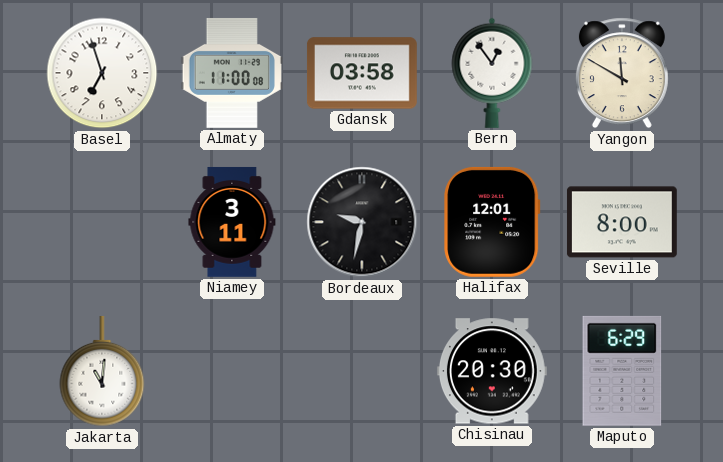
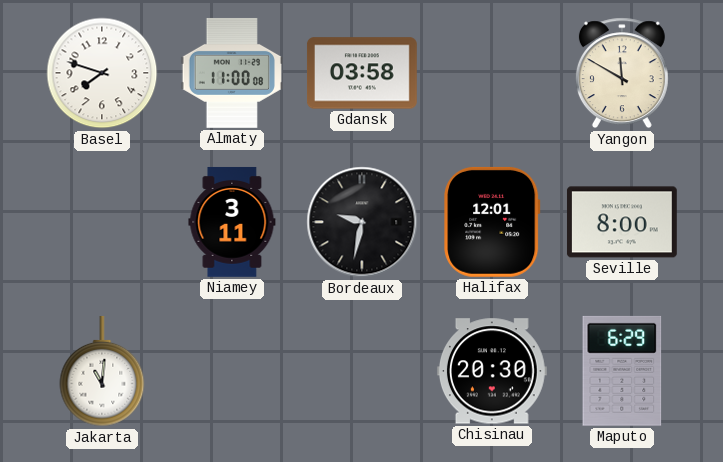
Basel: 6:57 -> 7:48 (102, 73)
Bern: 12:54 -> none (492, 73)
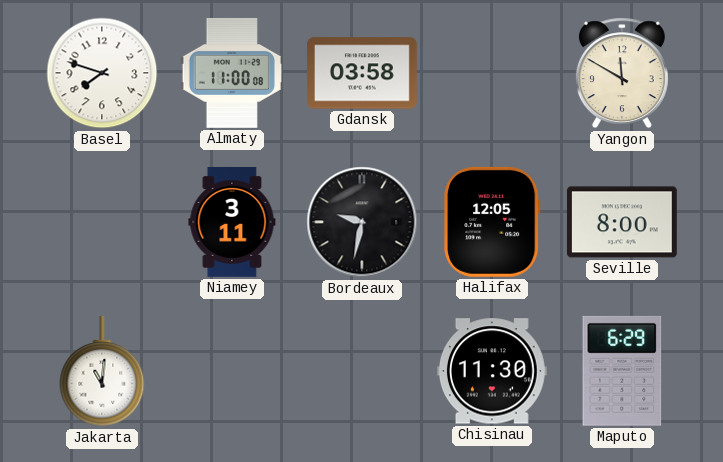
Halifax: 12:01 -> 12:05 (492, 222)
Chisinau: 20:30 -> 11:30 (492, 371)
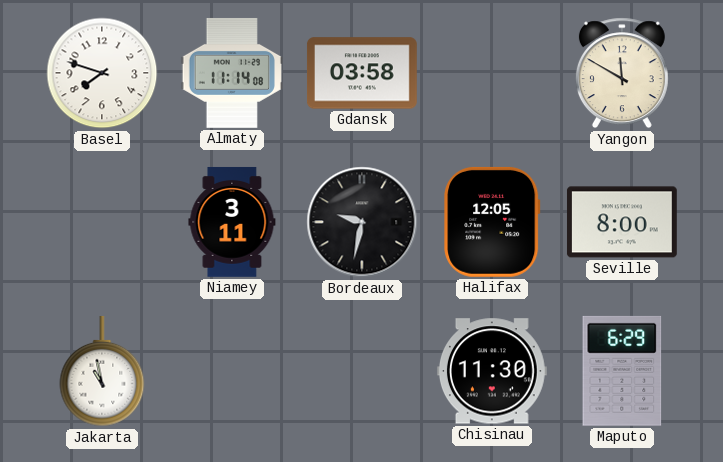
Almaty: 11:00 -> 11:14 (231, 73)
Jakarta: 11:01 -> 10:58 (102, 371)
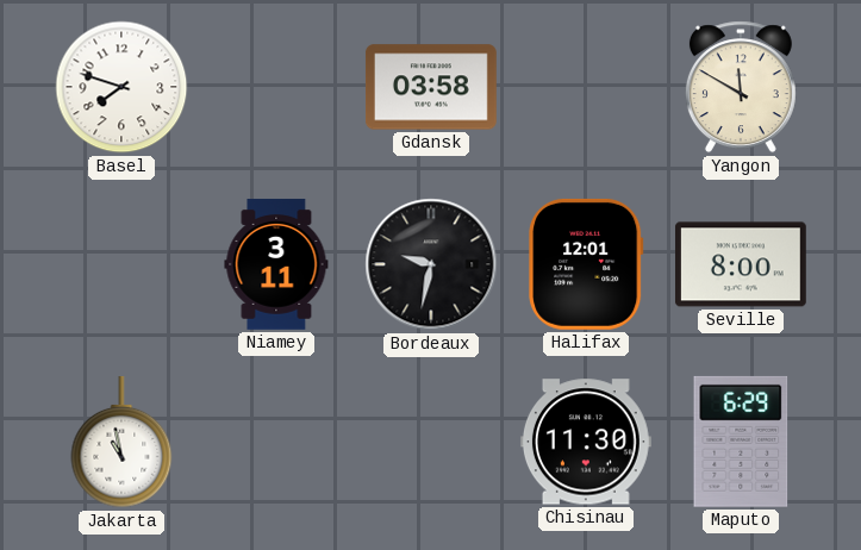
Almaty: 11:14 -> none (231, 73)
Halifax: 12:05 -> 12:01 (586, 264)
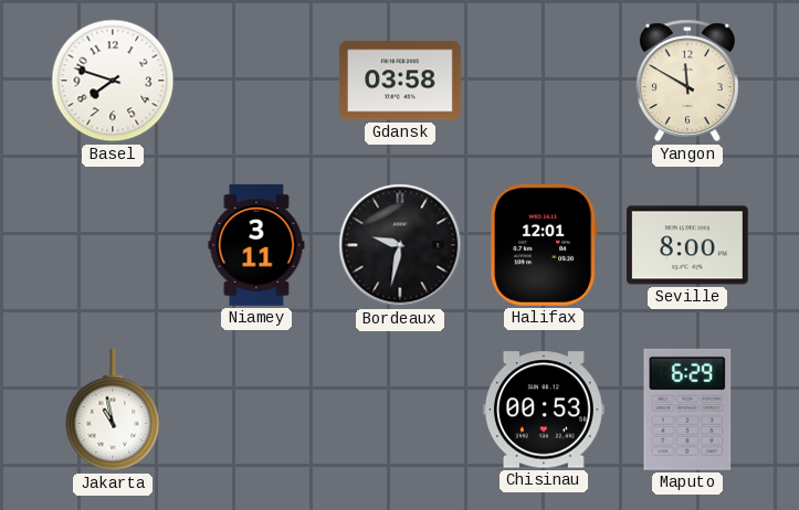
Chisinau: 11:30 -> 00:53 (544, 410)
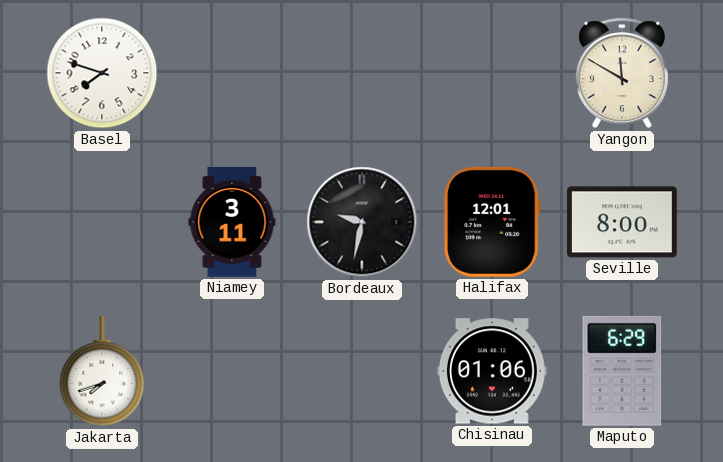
Gdansk: 03:58 -> none (400, 81)
Jakarta: 10:58 -> 7:42 (102, 371)
Chisinau: 00:53 -> 01:06 (492, 371)
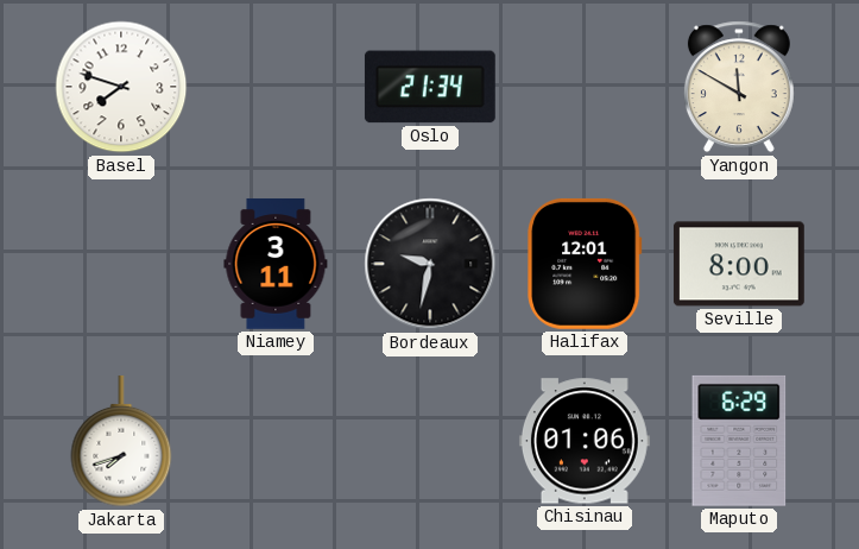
Oslo: none -> 21:34 (430, 87)
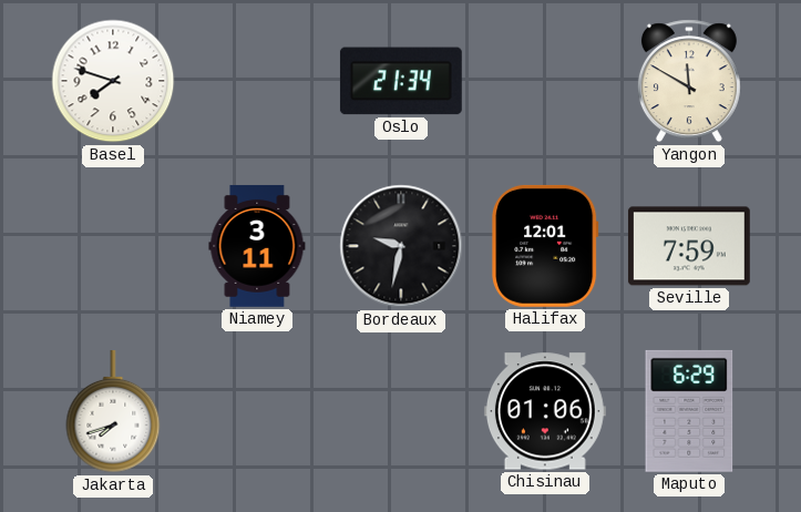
Seville: 8:00 -> 7:59 (689, 246)
